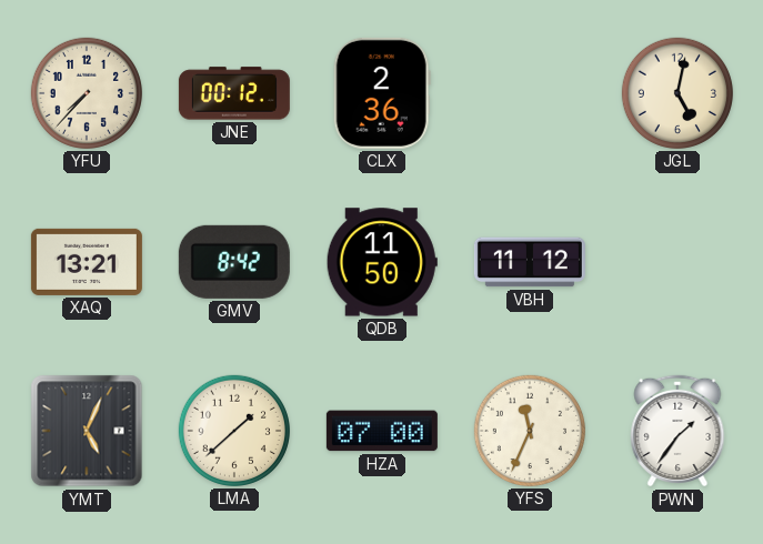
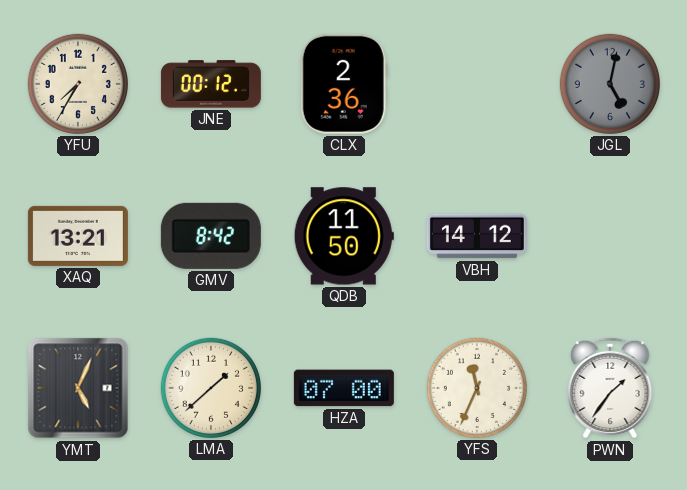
YFU: 7:37 -> 7:35 (78, 84)
JGL dial: cream -> grey (610, 84)
VBH: 11:12 -> 14:12 (477, 236)
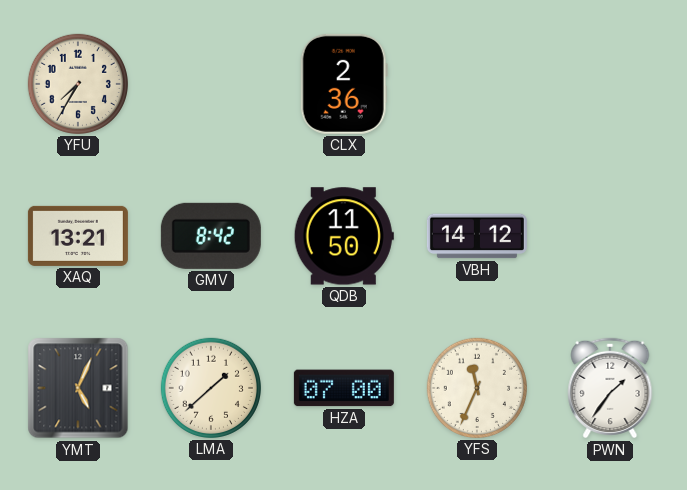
JNE: 00:12 -> none (211, 84)
JGL: 5:02 -> none (610, 84)
